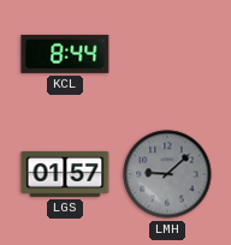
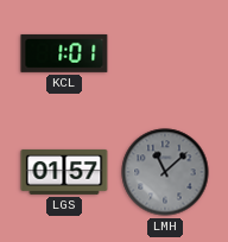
KCL: 8:44 -> 1:01 (64, 53)
LMH: 9:08 -> 11:08 (165, 172)
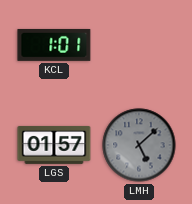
LMH: 11:08 -> 5:08 (139, 145)
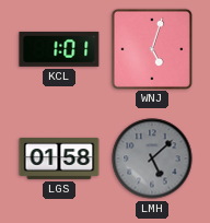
WNJ: none -> 5:03 (151, 48)
LGS: 01:57 -> 01:58 (59, 159)
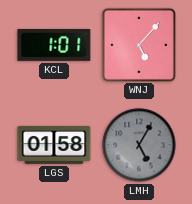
WNJ: 5:03 -> 5:07 (138, 44)
LMH: 5:08 -> 5:05 (139, 145)
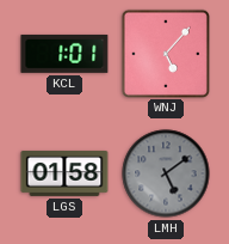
LMH: 5:05 -> 5:09 (166, 173)
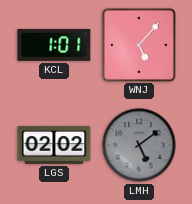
LGS: 01:58 -> 02:02 (54, 145)
